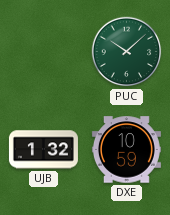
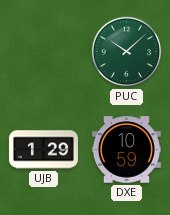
UJB: 1:32 -> 1:29 (43, 150)
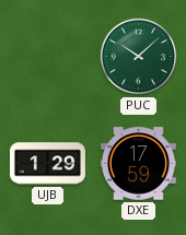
DXE: 10:59 -> 17:59 (138, 164)
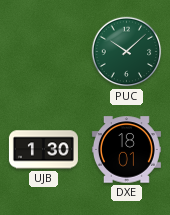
UJB: 1:29 -> 1:30 (43, 150)
DXE: 17:59 -> 18:01 (126, 150)
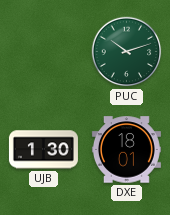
PUC: 10:08 -> 10:12 (127, 52)
